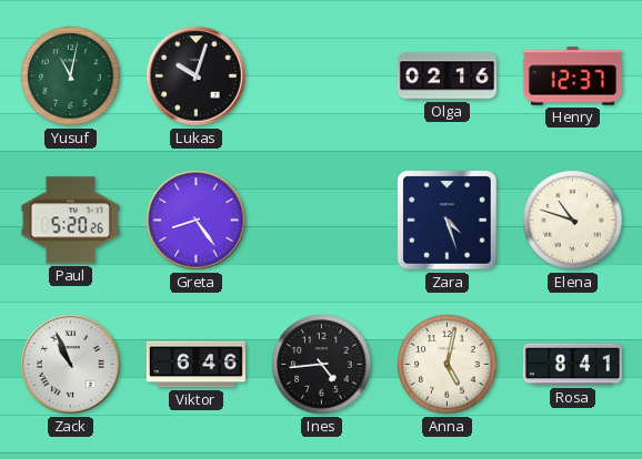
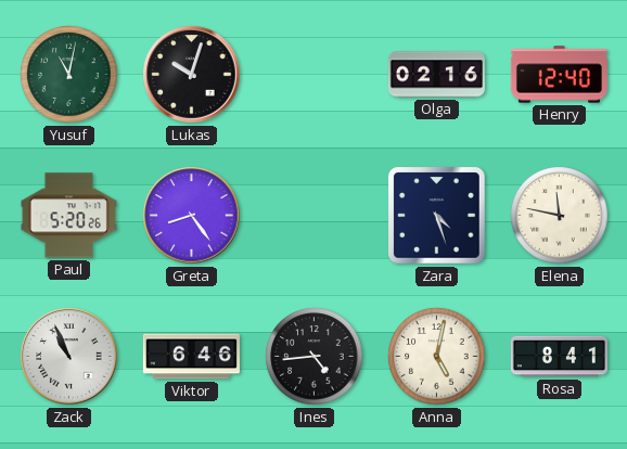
Henry: 12:37 -> 12:40 (559, 75)
Elena: 10:48 -> 11:47 (560, 216)
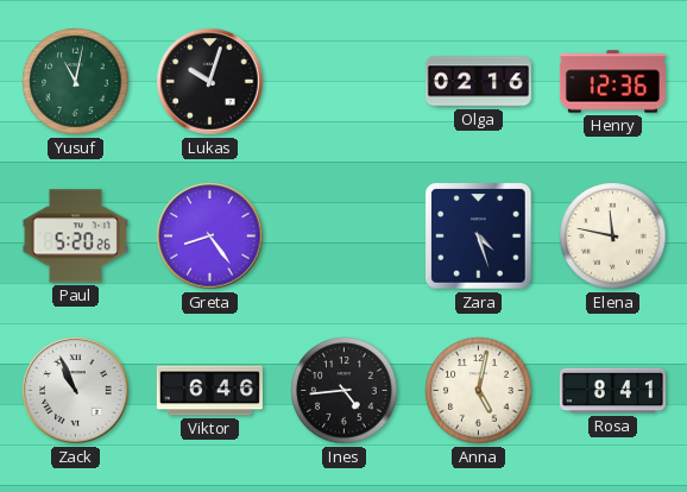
Henry: 12:40 -> 12:36 (612, 82)
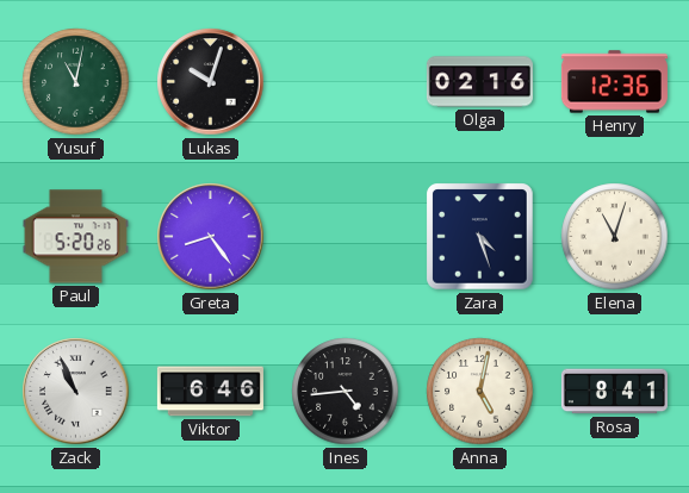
Elena: 11:47 -> 11:03 (615, 237)
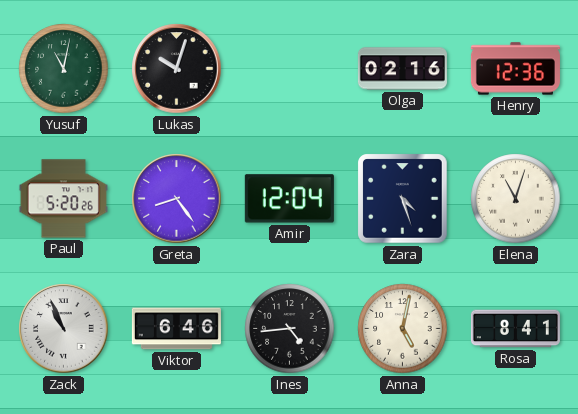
Amir: none -> 12:04 (289, 199)
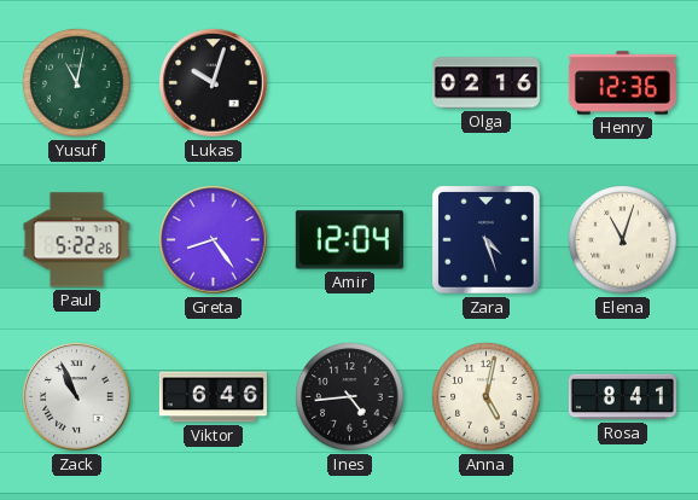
Paul: 5:20 -> 5:22 (76, 240)
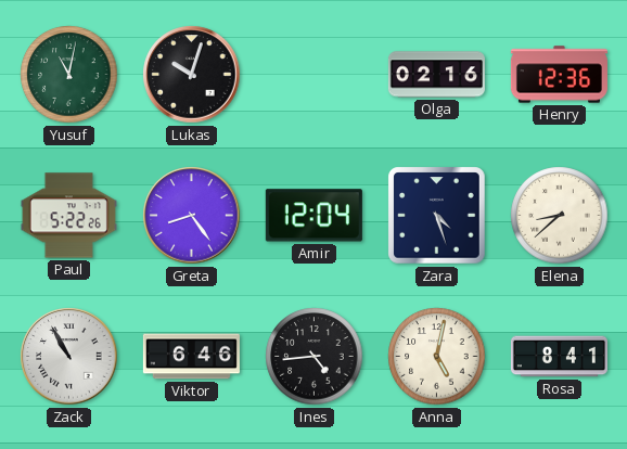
Elena: 11:03 -> 8:38 (560, 216)
Zack: 10:56 -> 10:55 (69, 357)
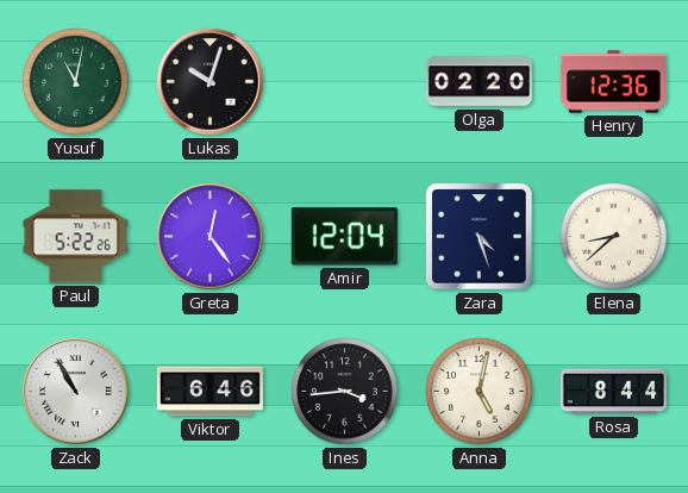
Olga: 02:16 -> 02:20 (479, 82)
Greta: 8:24 -> 12:24 (211, 237)
Ines: 4:44 -> 3:44 (345, 392)
Rosa: 8:41 -> 8:44 (613, 392)
